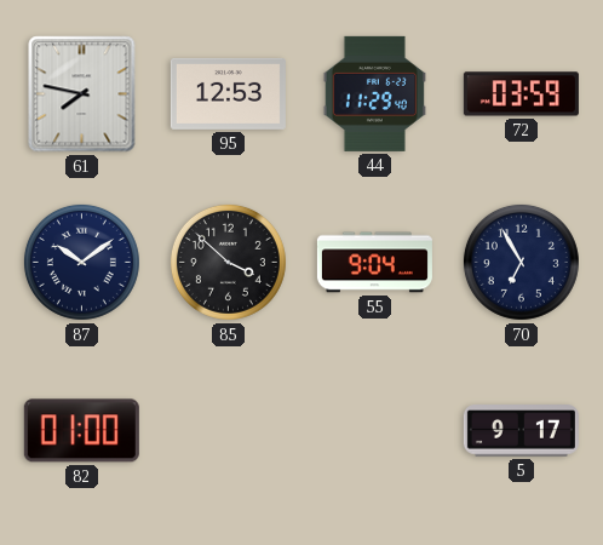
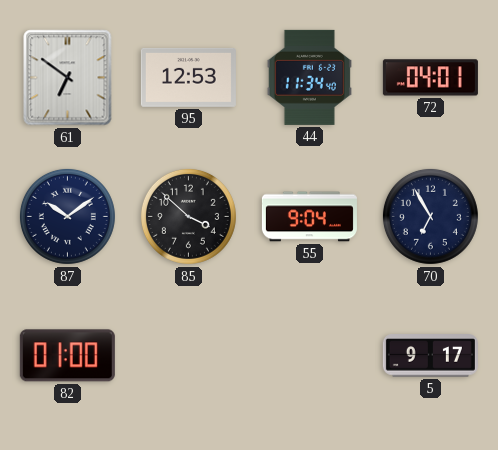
61: 7:47 -> 6:51 (68, 78)
44: 11:29 -> 11:34 (309, 77)
72: 03:59 -> 04:01 (430, 78)
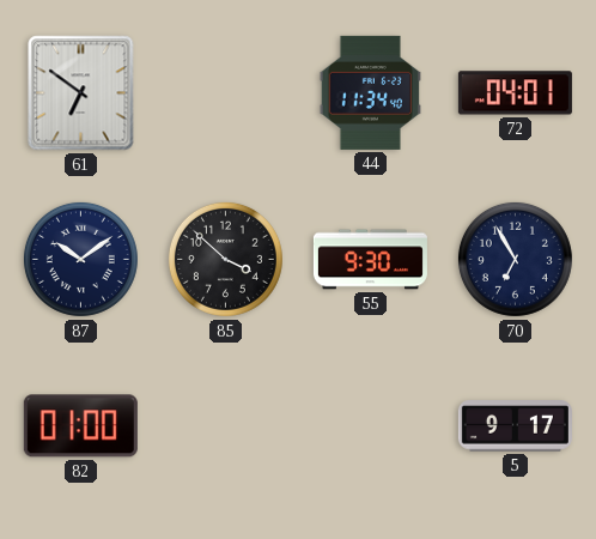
95: 12:53 -> none (188, 77)
55: 9:04 -> 9:30 (370, 260)
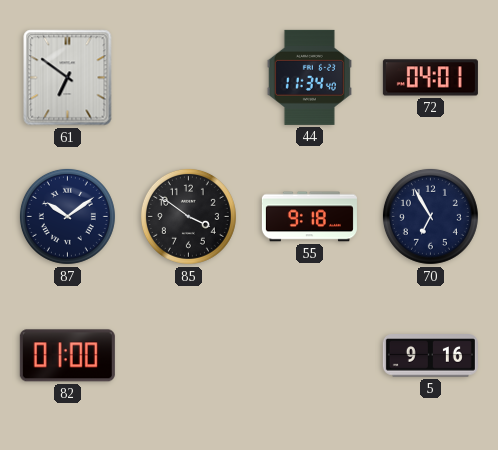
85: 3:52 -> 3:51 (188, 216)
55: 9:30 -> 9:18 (309, 217)
5: 9:17 -> 9:16 (430, 356)
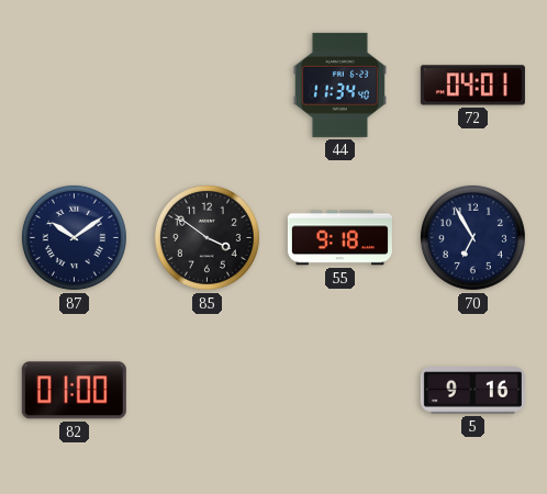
61: 6:51 -> none (68, 78)
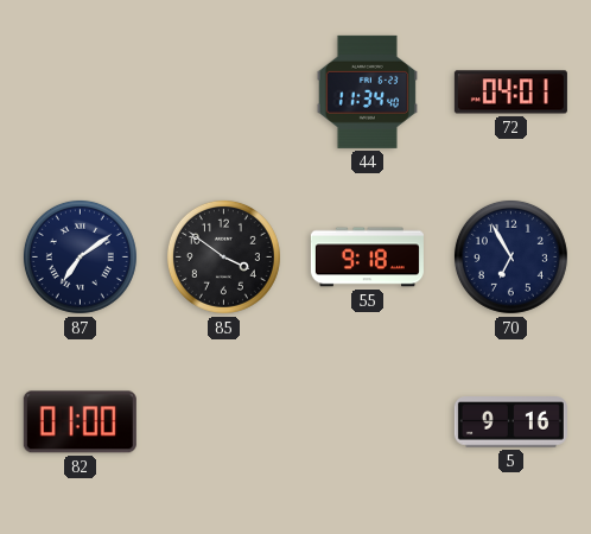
87: 10:09 -> 7:09 (80, 256)
